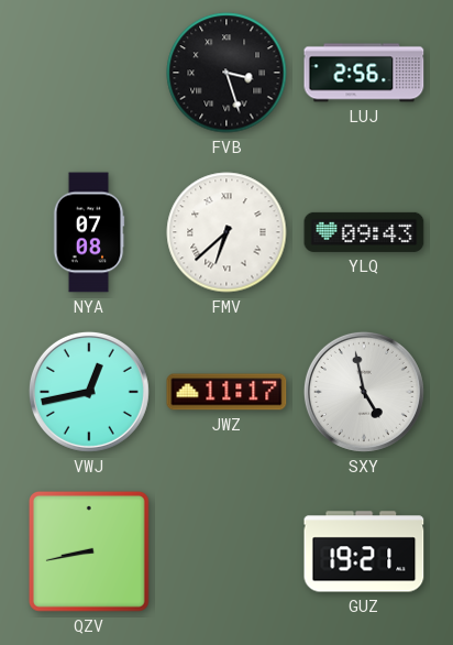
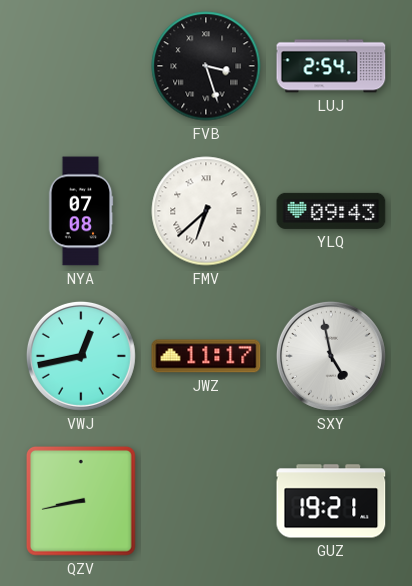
LUJ: 2:56 -> 2:54 (331, 66)
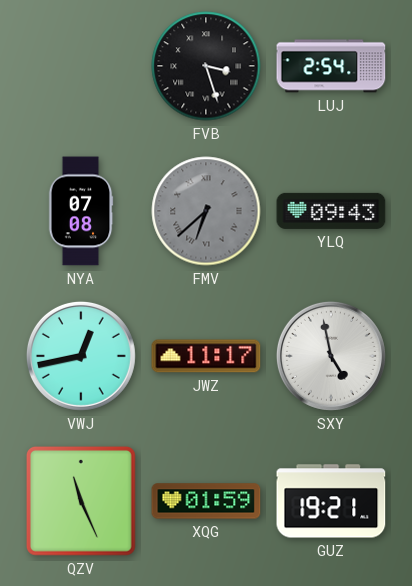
FMV dial: white -> grey (206, 211)
QZV: 8:43 -> 11:26 (81, 501)
XQG: none -> 01:59 (206, 501)
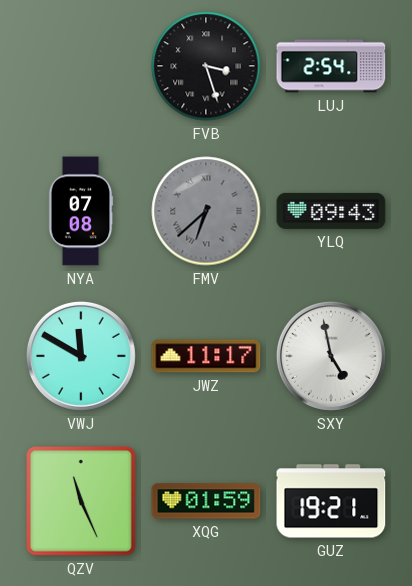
VWJ: 12:43 -> 11:50 (81, 356)
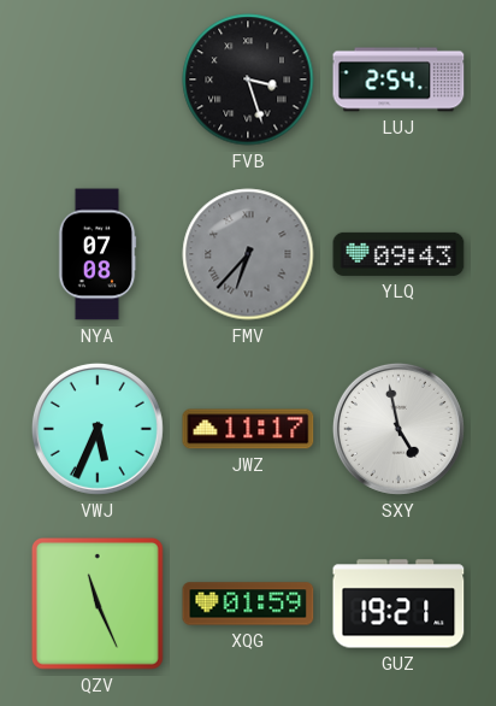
FMV: 6:38 -> 6:37 (248, 254)
VWJ: 11:50 -> 5:34 (98, 429)
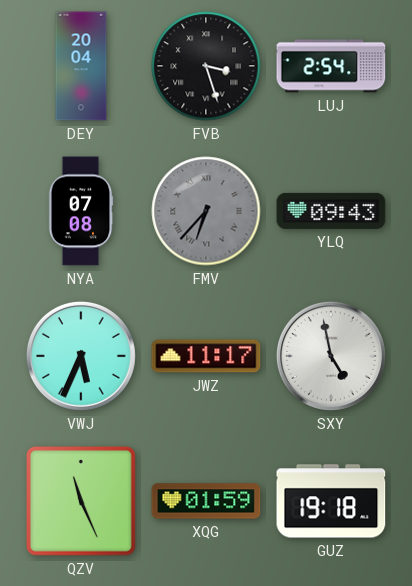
DEY: none -> 20:04 (81, 66)
GUZ: 19:21 -> 19:18 (331, 501)
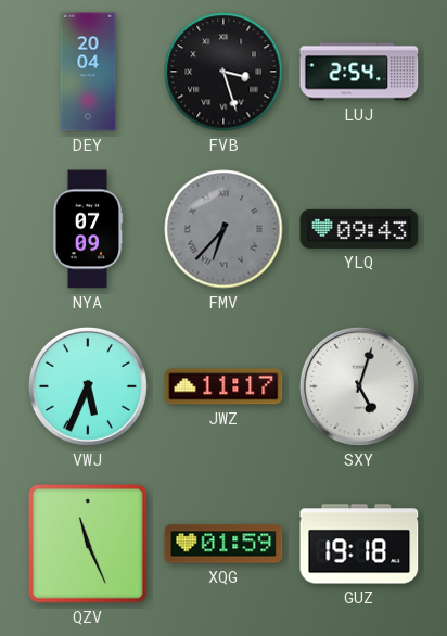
NYA: 07:08 -> 07:09 (88, 229)
SXY: 4:58 -> 5:03 (359, 386)
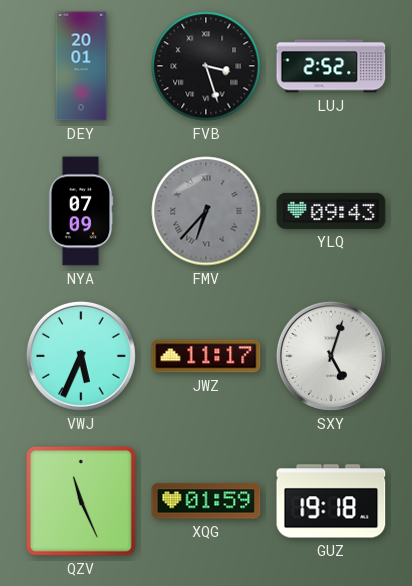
DEY: 20:04 -> 20:01 (81, 66)
LUJ: 2:54 -> 2:52 (331, 66)
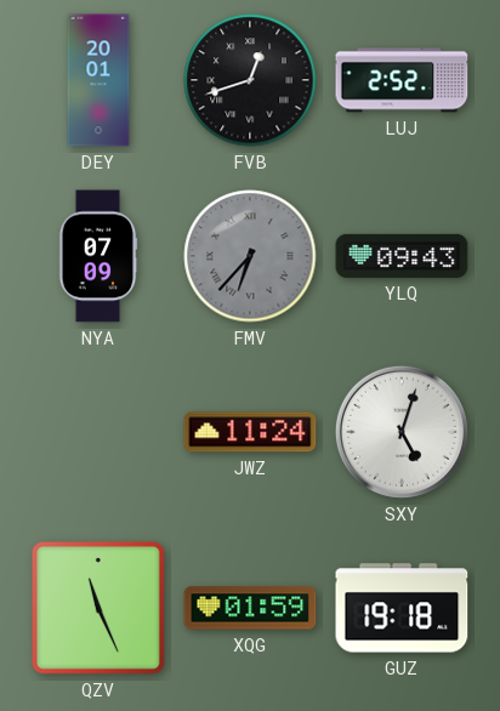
FVB: 3:27 -> 12:42 (250, 80)
VWJ: 5:34 -> none (81, 356)
JWZ: 11:17 -> 11:24 (250, 432)
